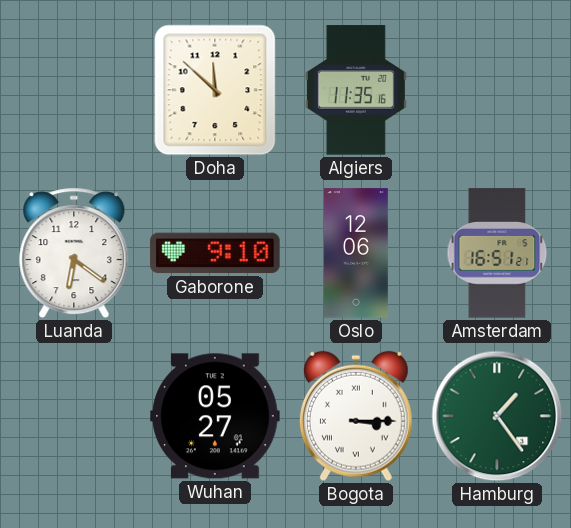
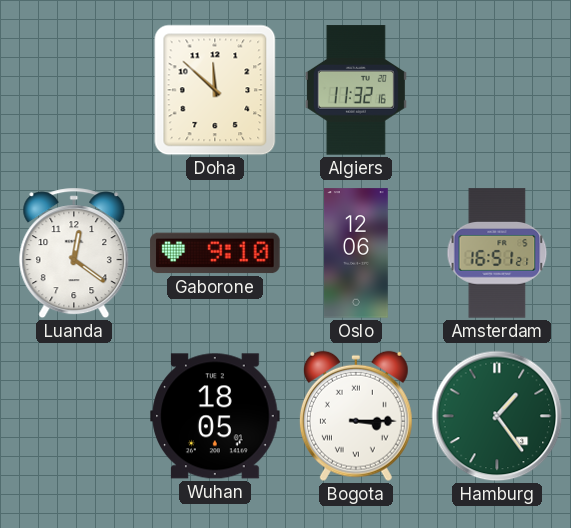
Algiers: 11:35 -> 11:32 (356, 90)
Luanda: 6:21 -> 12:21 (74, 253)
Wuhan: 05:27 -> 18:05 (215, 416)
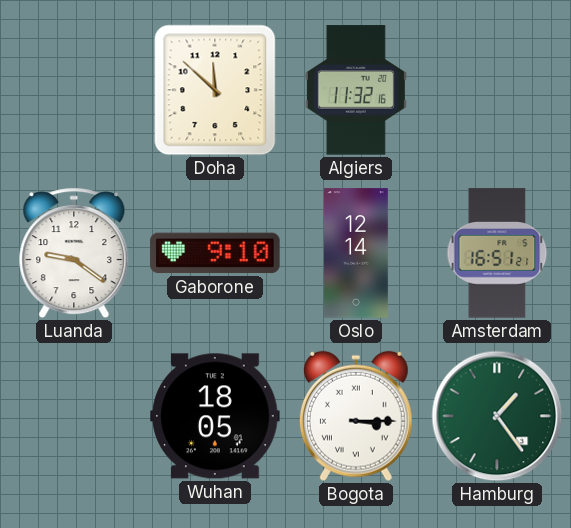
Luanda: 12:21 -> 9:21 (74, 253)
Oslo: 12:06 -> 12:14 (356, 253)
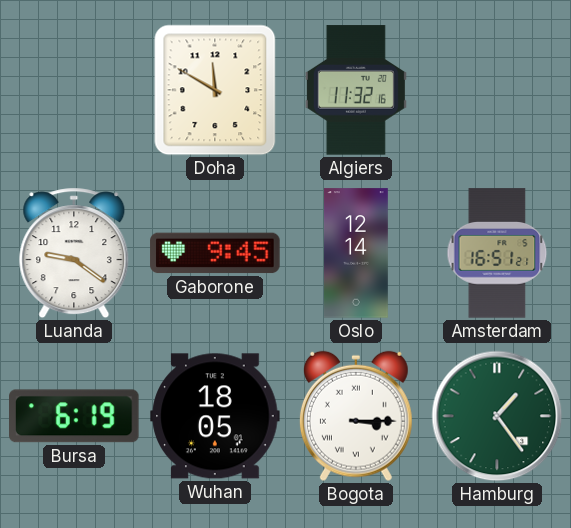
Doha: 11:52 -> 11:50 (215, 90)
Gaborone: 9:10 -> 9:45 (215, 253)
Bursa: none -> 6:19 (75, 416)
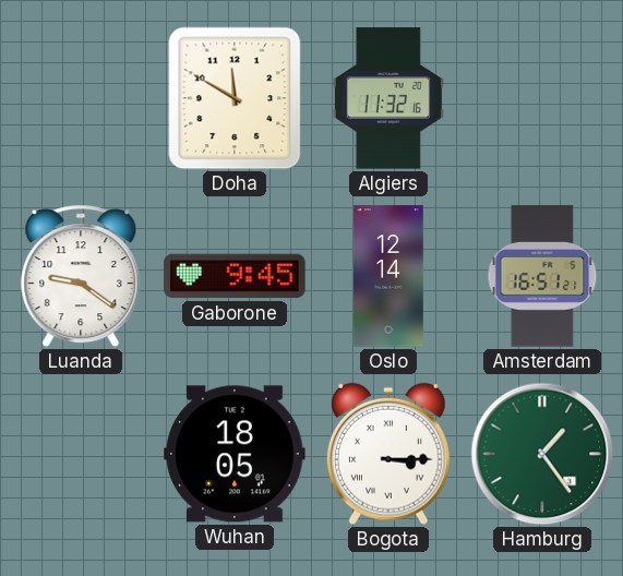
Bursa: 6:19 -> none (75, 416)
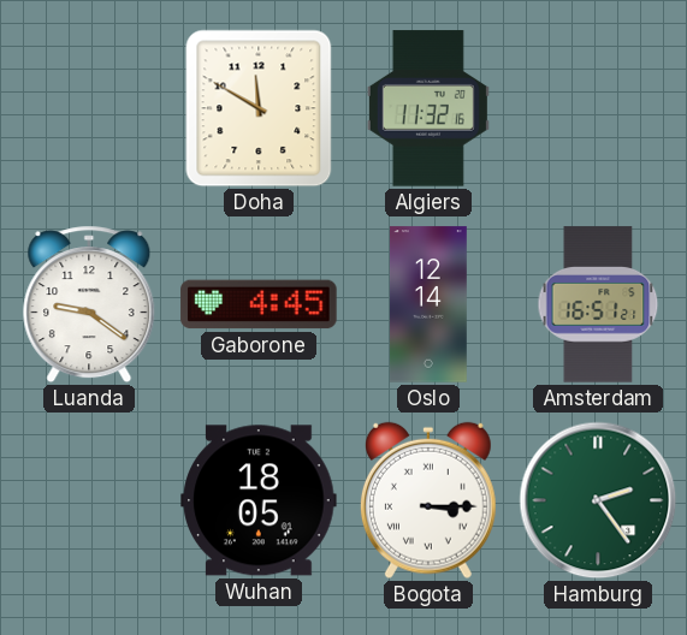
Gaborone: 9:45 -> 4:45 (259, 304)
Hamburg: 1:24 -> 2:24 (598, 500)
